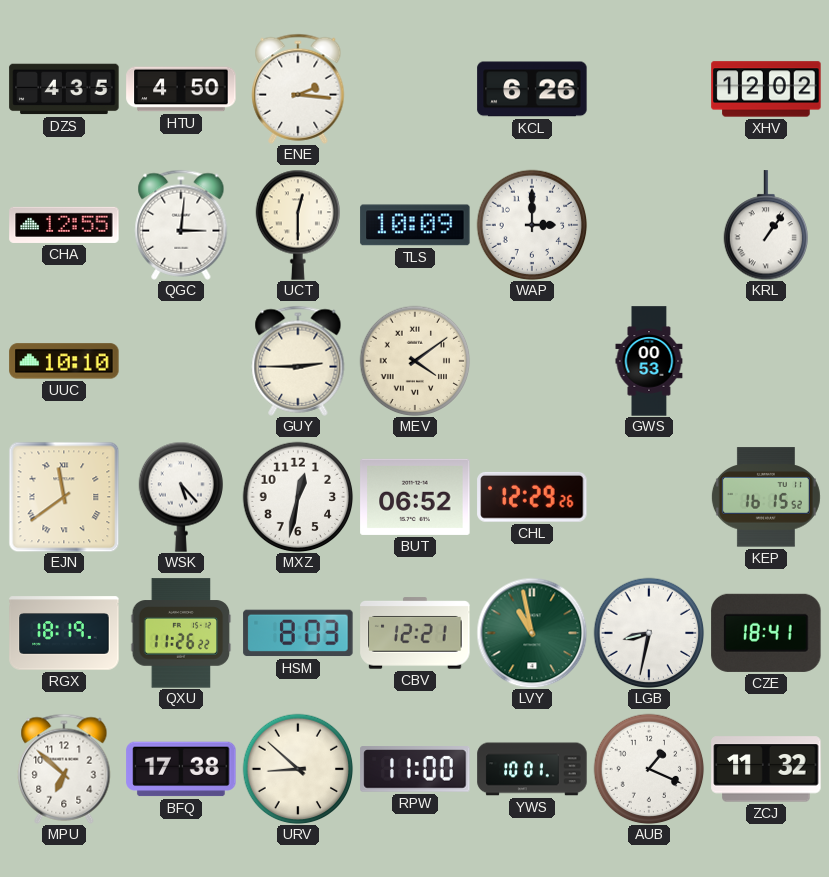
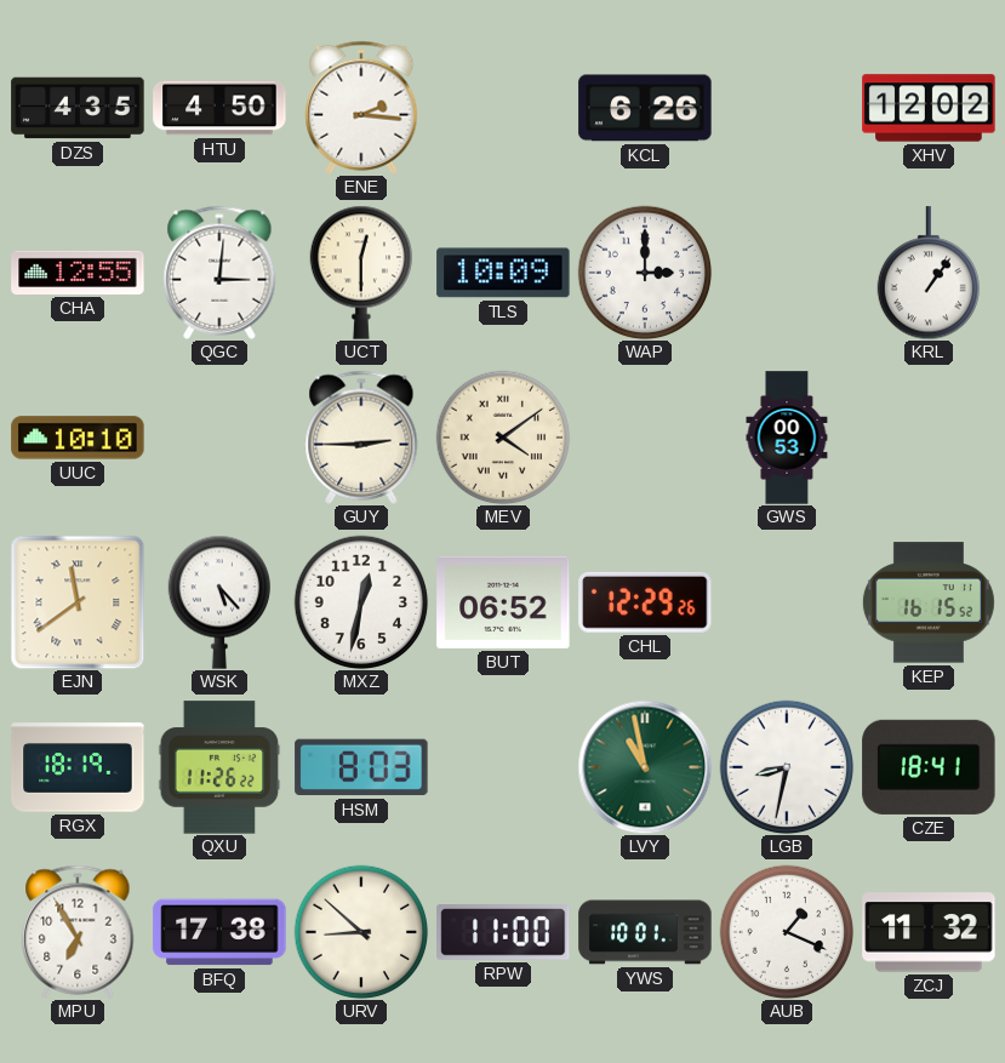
CBV: 12:21 -> none (415, 633)
MPU: 6:52 -> 6:55 (78, 932)
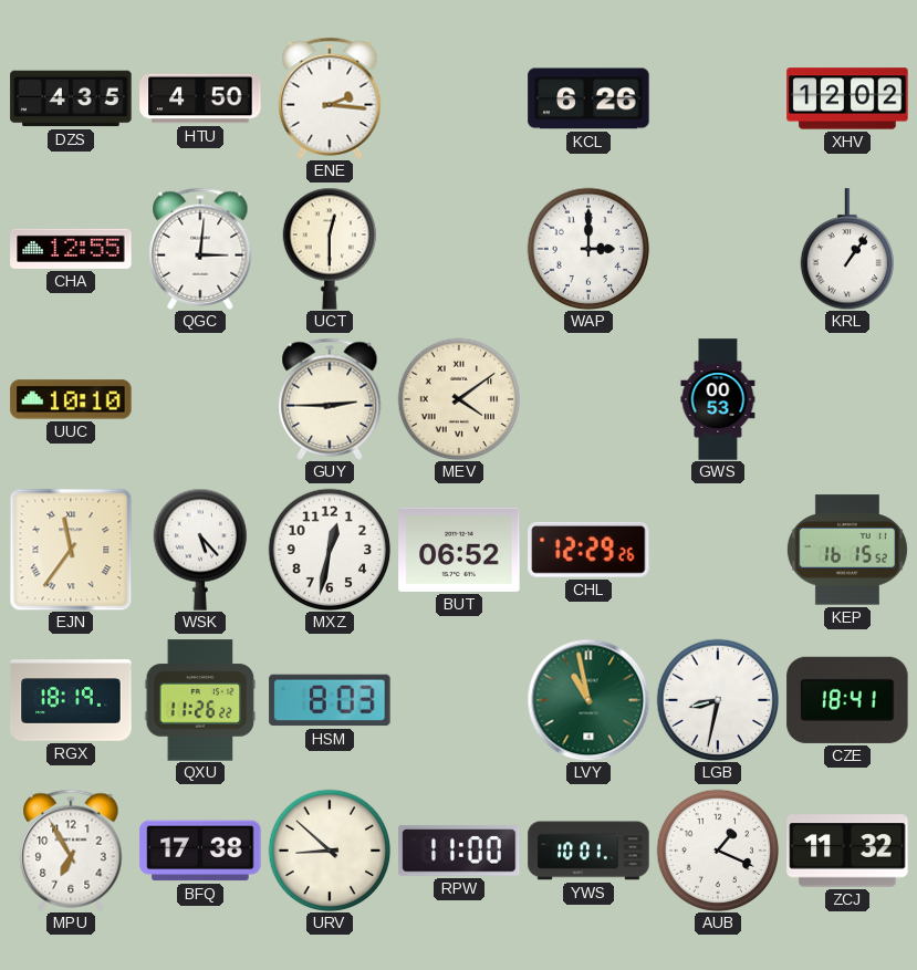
TLS: 10:09 -> none (503, 273)
EJN: 11:39 -> 11:36 (71, 550)
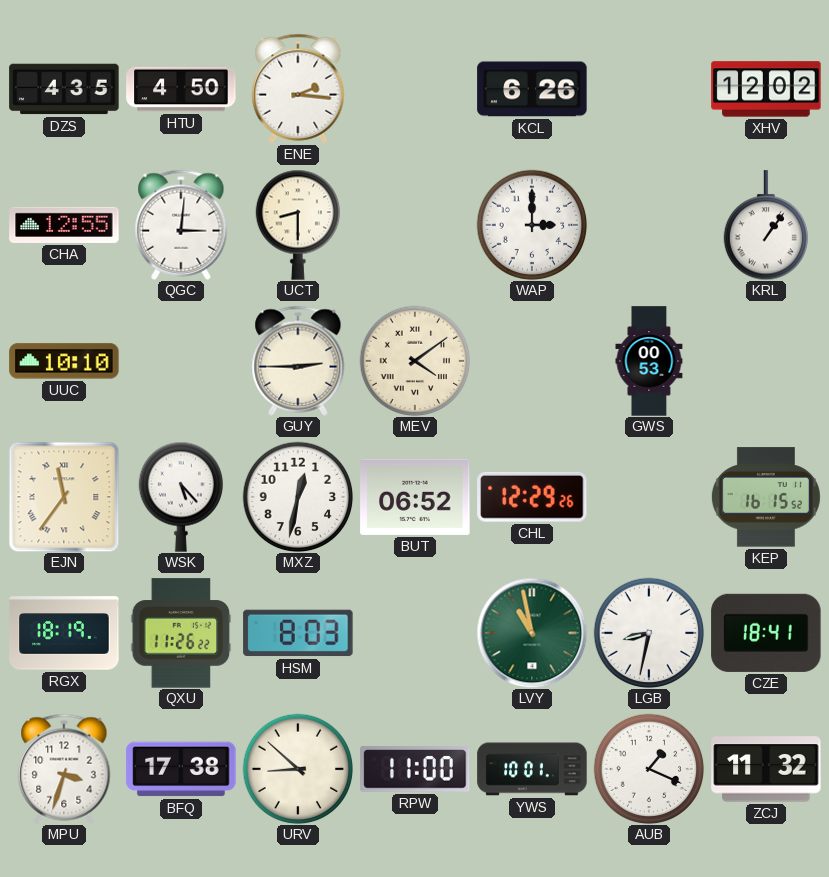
UCT: 12:30 -> 8:30 (297, 225)
MPU: 6:55 -> 3:33 (64, 769)
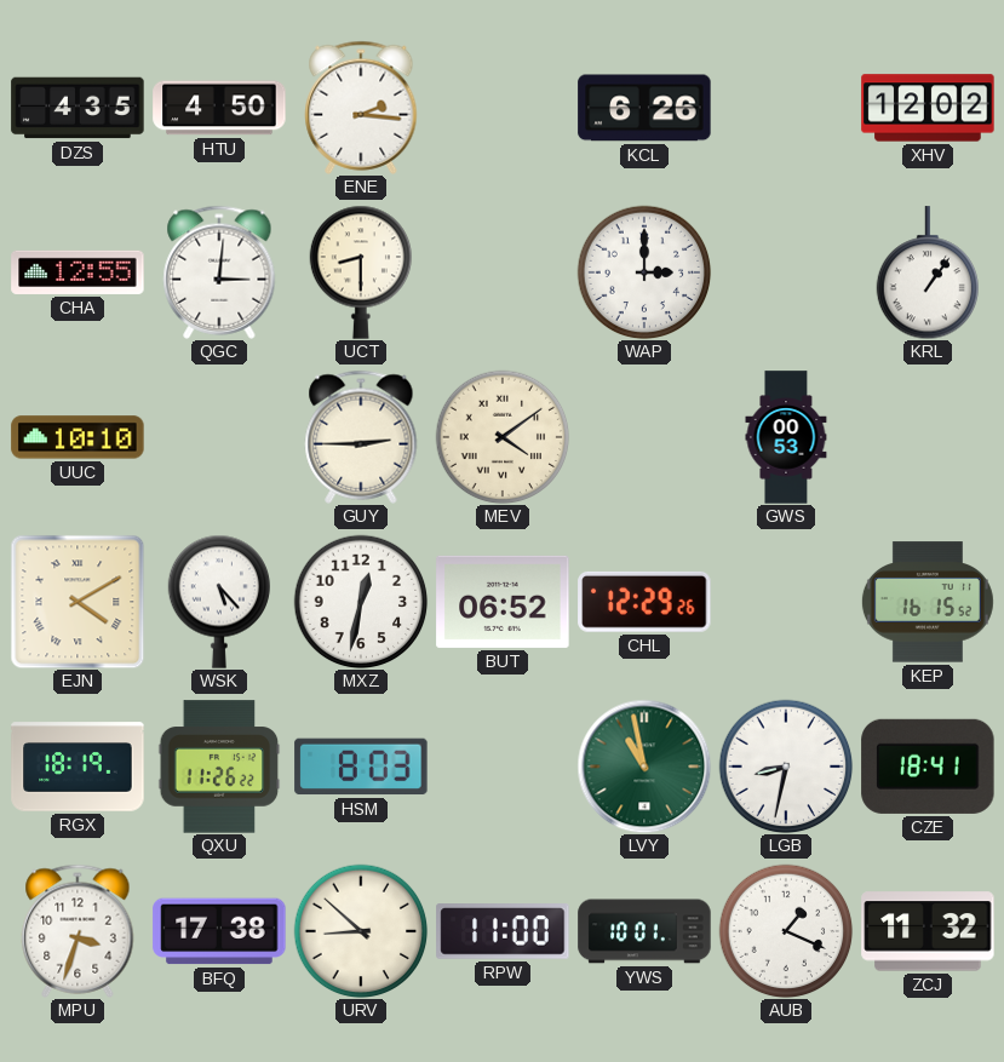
EJN: 11:36 -> 4:10 (78, 602)
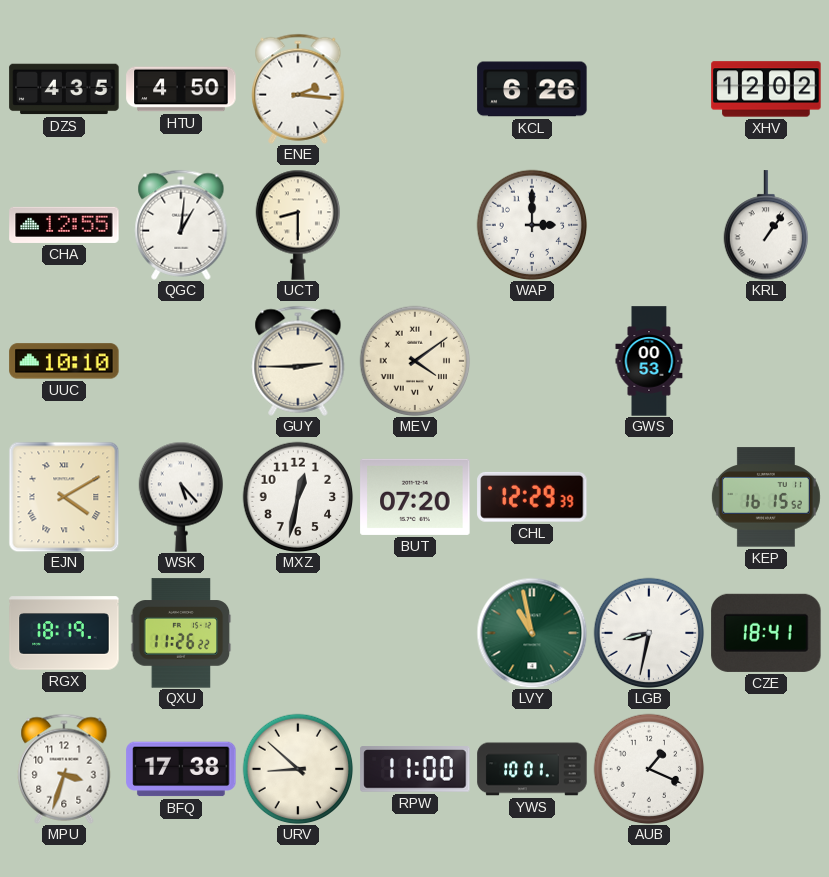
QGC: 3:01 -> 1:01 (181, 225)
BUT: 06:52 -> 07:20 (415, 497)
CHL: 12:29:26 -> 12:29:39 (532, 497)
HSM: 8:03 -> none (361, 767)
ZCJ: 11:32 -> none (928, 931)
